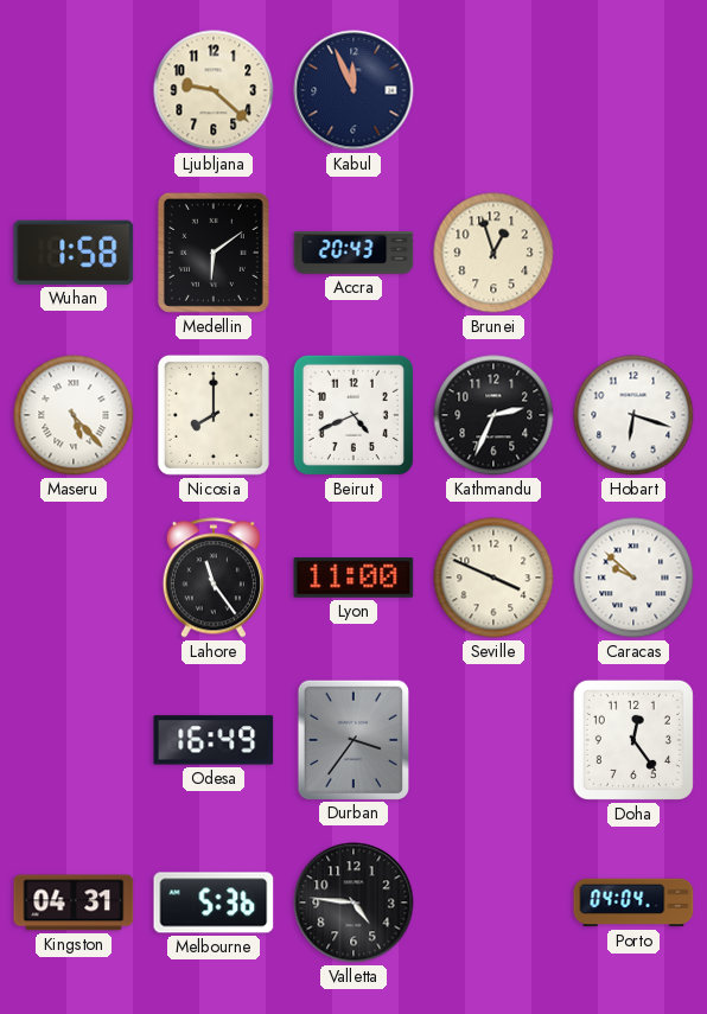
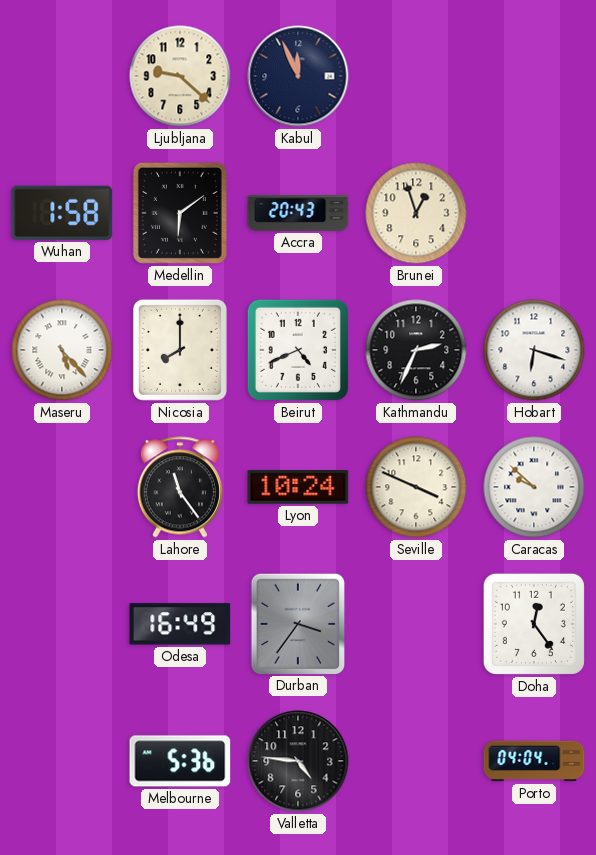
Lyon: 11:00 -> 10:24 (298, 487)
Kingston: 04:31 -> none (74, 903)
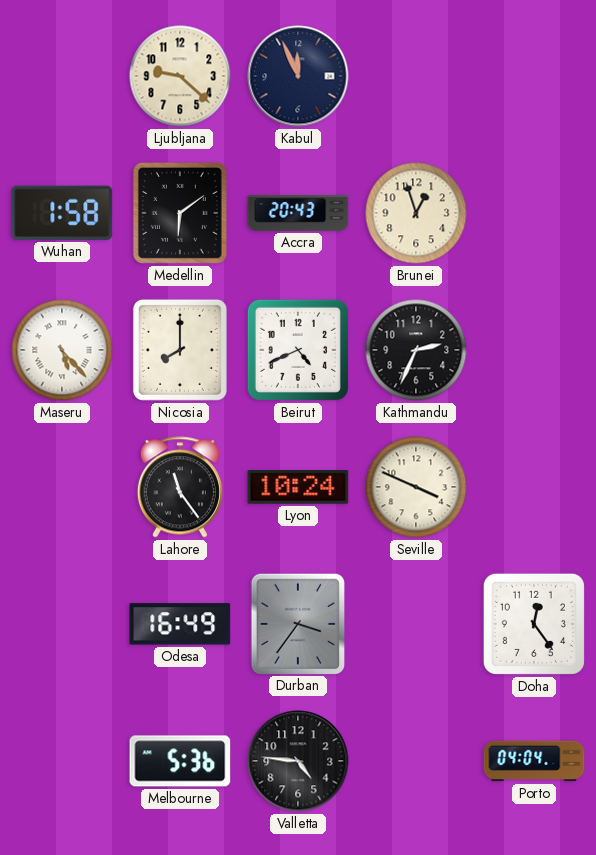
Hobart: 6:18 -> none (534, 350)
Caracas: 9:52 -> none (534, 487)
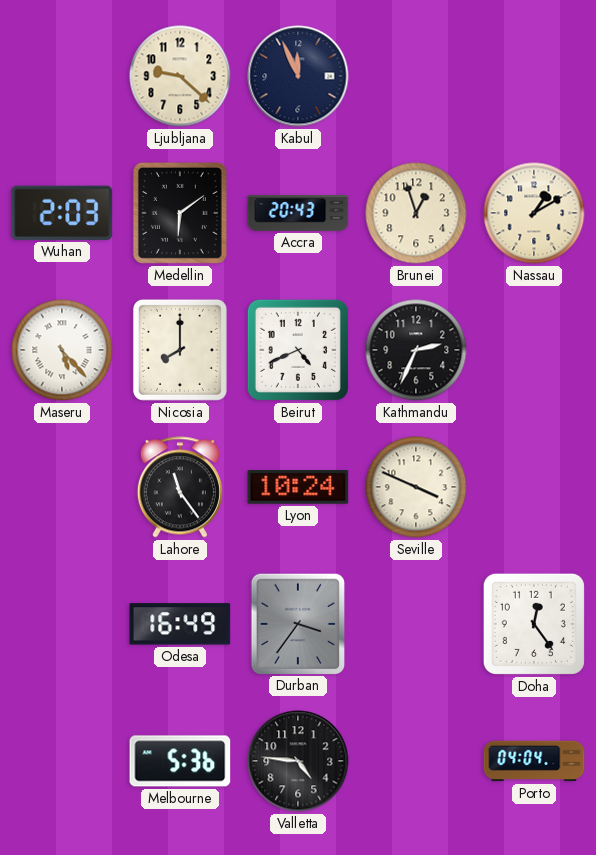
Wuhan: 1:58 -> 2:03 (62, 213)
Nassau: none -> 1:10 (534, 213)
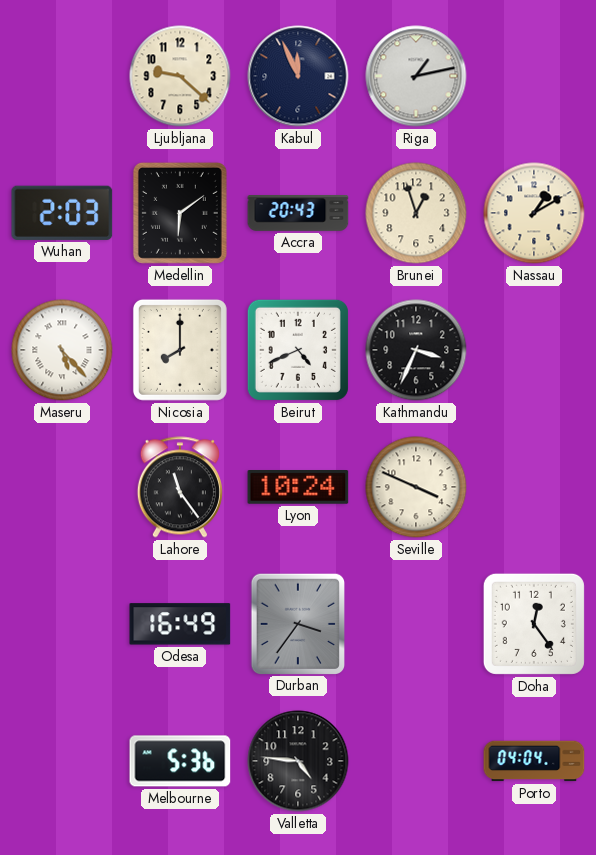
Riga: none -> 1:13 (416, 76)
Kathmandu: 2:34 -> 3:34 (416, 350)
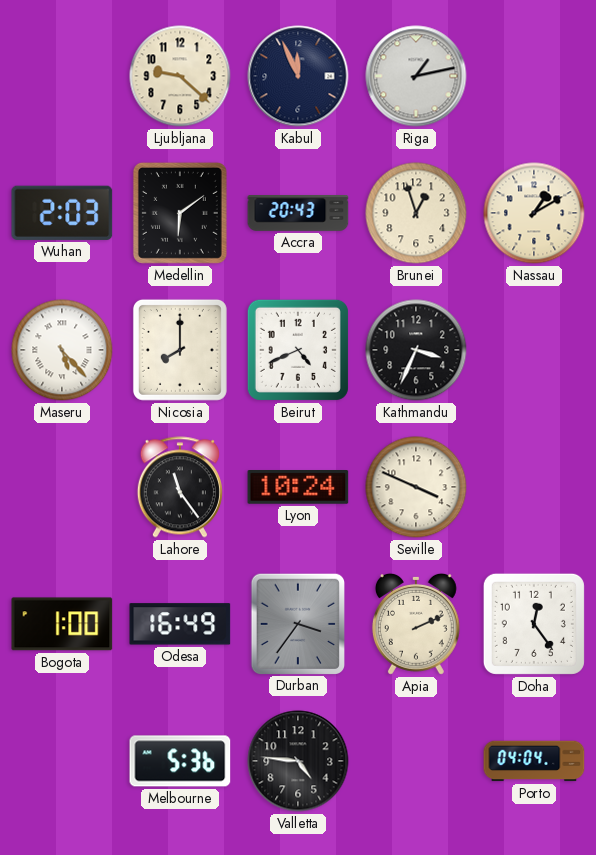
Bogota: none -> 1:00 (62, 624)
Apia: none -> 2:11 (416, 624)
